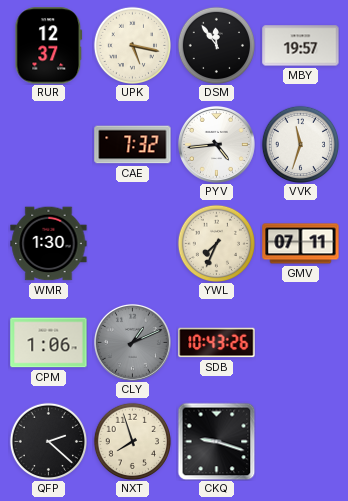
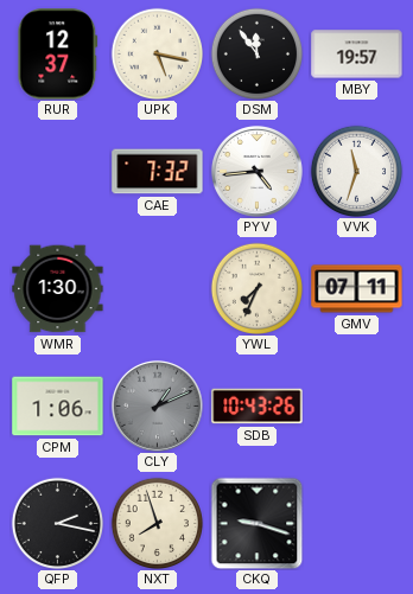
QFP: 2:22 -> 2:17 (57, 523)
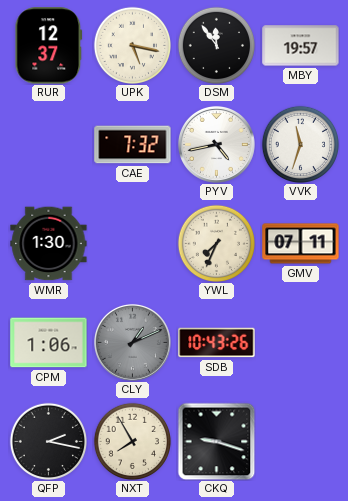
PYV: 4:44 -> 4:43 (216, 144)
NXT: 7:57 -> 7:55 (132, 441)
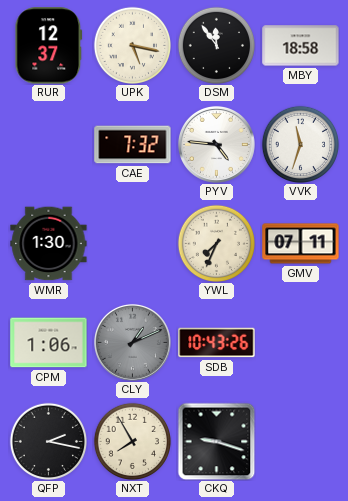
MBY: 19:57 -> 18:58 (301, 46)
PYV: 4:43 -> 4:46 (216, 144)
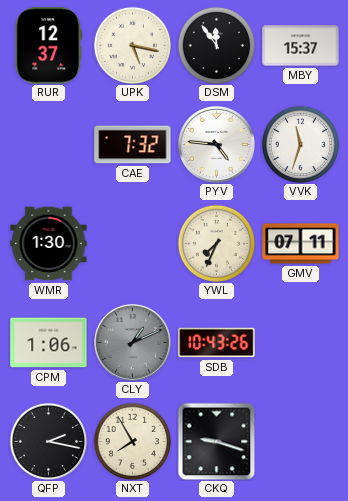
MBY: 18:58 -> 15:37 (301, 46)
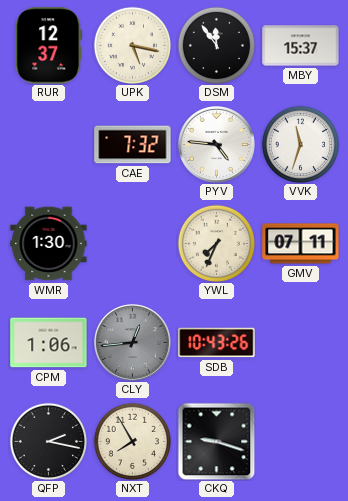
CLY: 1:11 -> 12:44 (132, 342)
